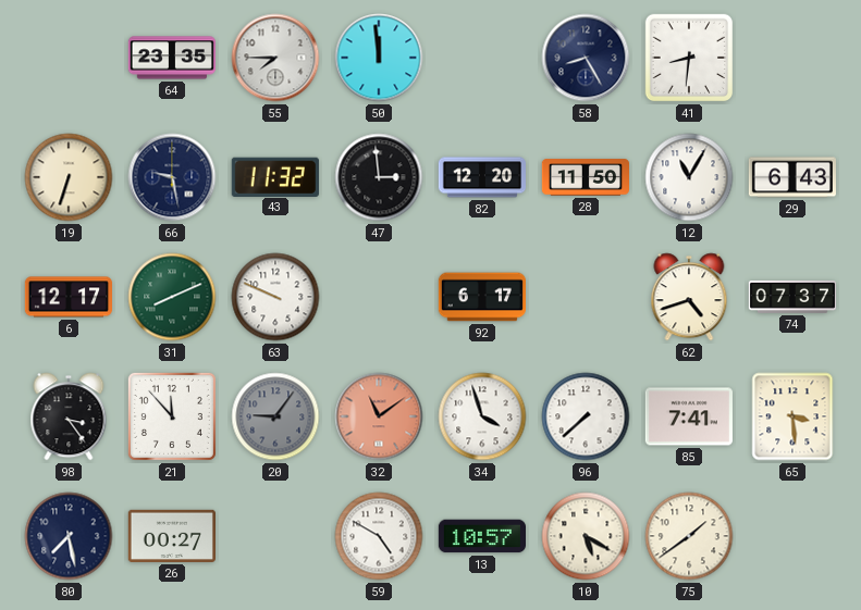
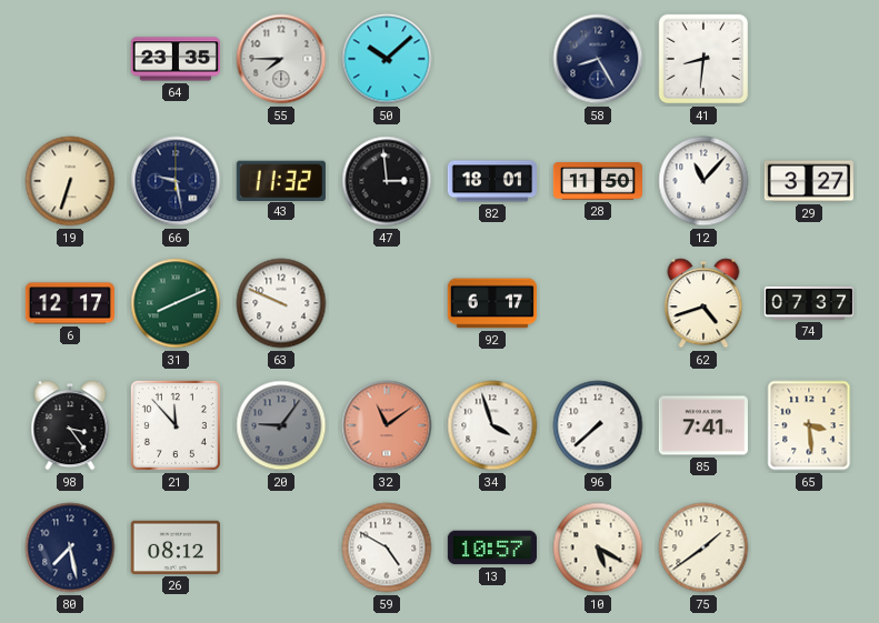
50: 11:59 -> 10:08 (387, 59)
82: 12:20 -> 18:01 (491, 181)
12: 11:05 -> 11:07 (703, 181)
29: 6:43 -> 3:27 (809, 181)
26: 00:27 -> 08:12 (176, 547)
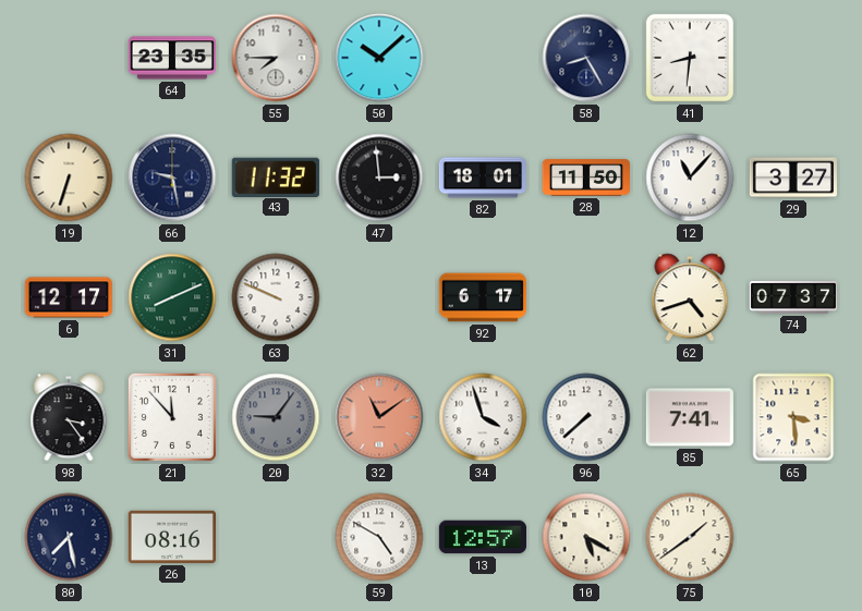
26: 08:12 -> 08:16 (172, 537)
13: 10:57 -> 12:57 (482, 537)
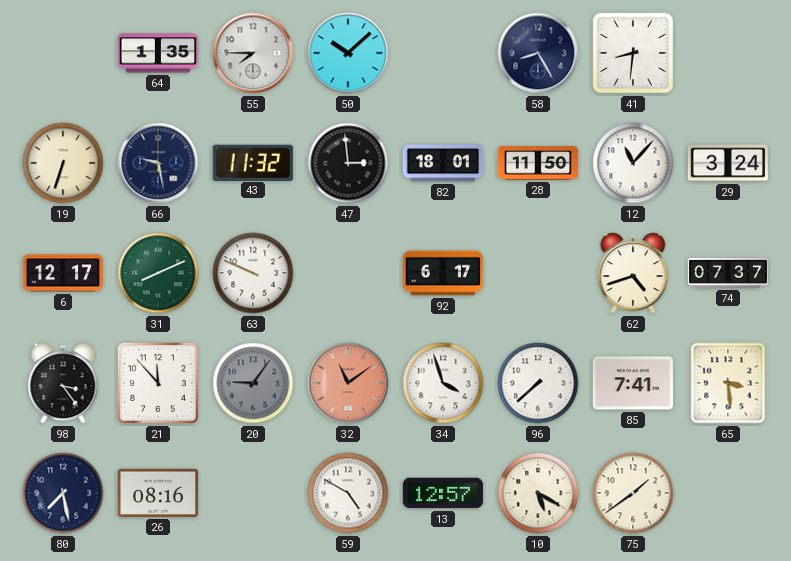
64: 23:35 -> 1:35 (157, 53)
29: 3:27 -> 3:24 (728, 163)
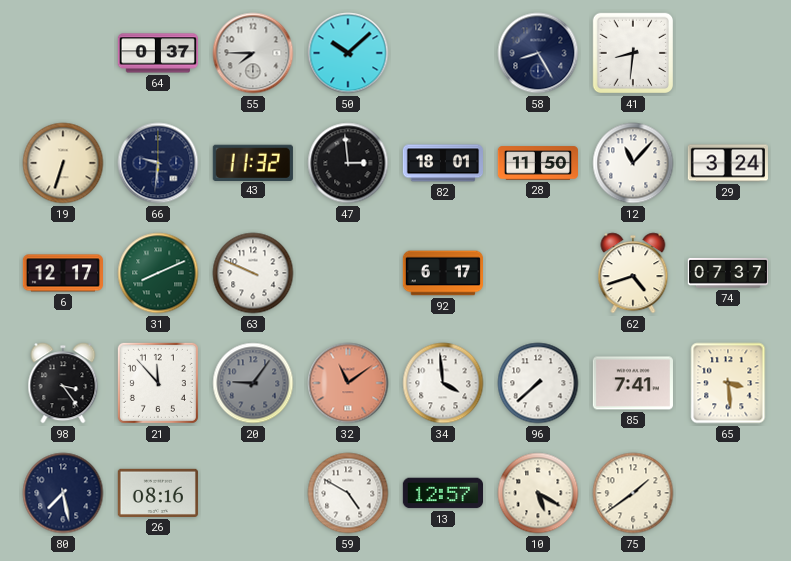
64: 1:35 -> 0:37 (157, 53)
66: 9:28 -> 9:31 (158, 163)
34: 3:57 -> 3:59 (443, 383)
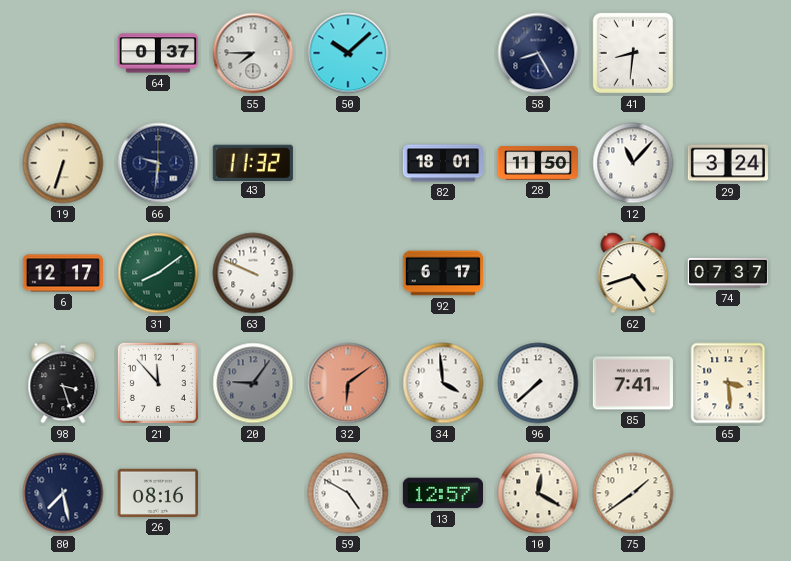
47: 2:59 -> none (348, 163)
31: 8:11 -> 8:09 (158, 273)
98: 3:24 -> 3:27 (63, 383)
32: 11:09 -> 6:09 (348, 383)
10: 5:20 -> 12:20 (538, 493)
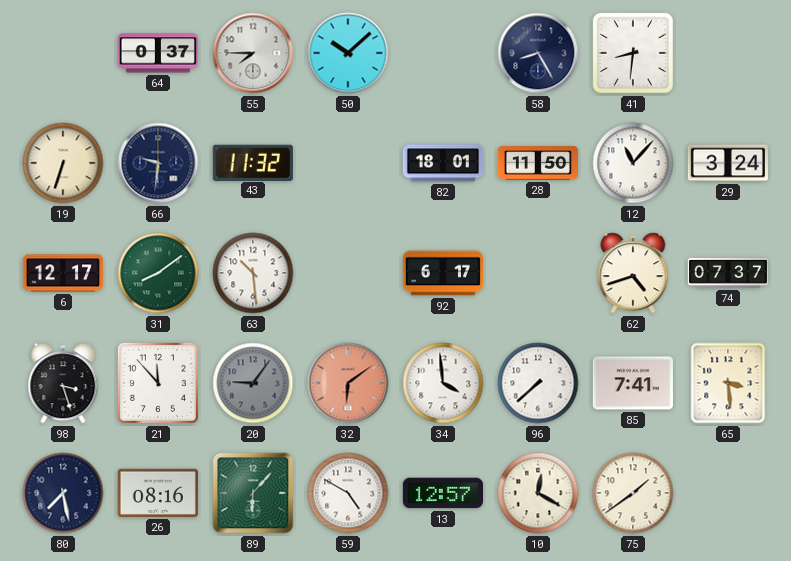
63: 9:49 -> 10:29 (253, 273)
89: none -> 6:07 (253, 493)
